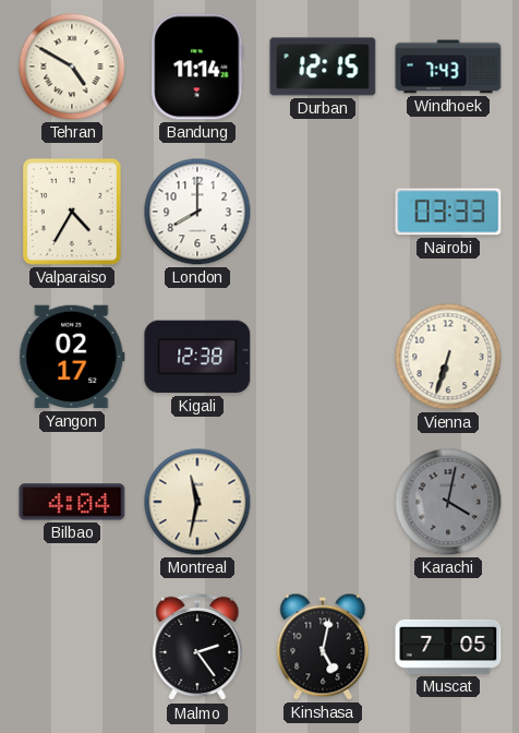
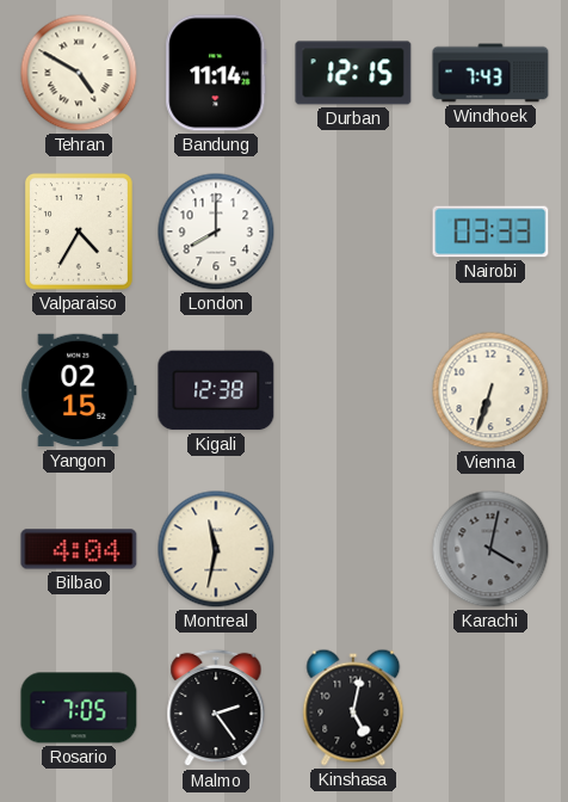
Yangon: 02:17 -> 02:15 (79, 390)
Rosario: none -> 7:05 (79, 708)
Muscat: 7:05 -> none (448, 647)
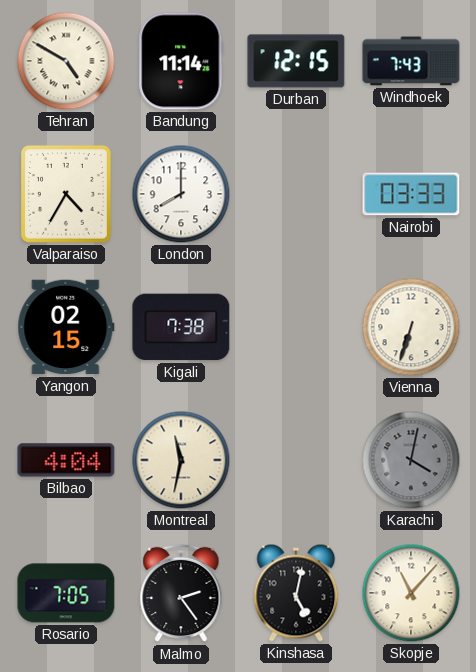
Kigali: 12:38 -> 7:38 (181, 327)
Skopje: none -> 11:07 (411, 593)
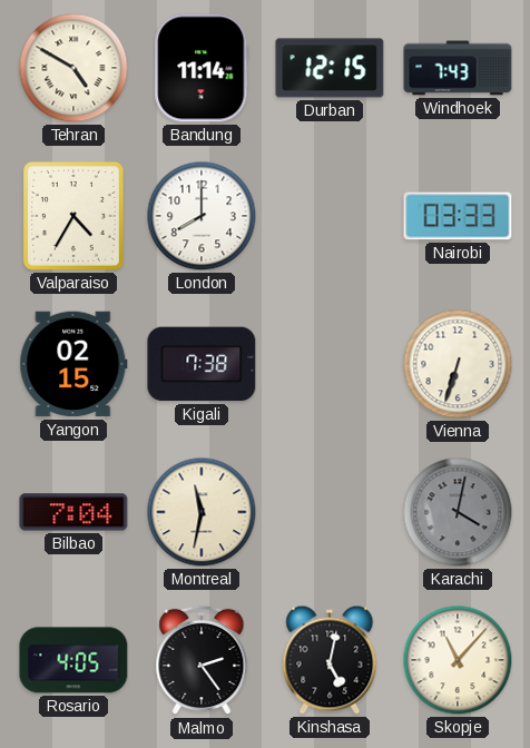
Bilbao: 4:04 -> 7:04 (73, 512)
Rosario: 7:05 -> 4:05 (73, 660)
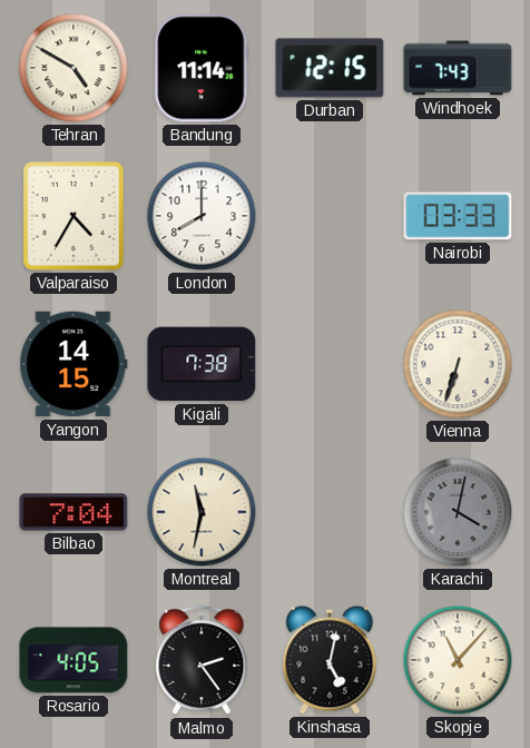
Yangon: 02:15 -> 14:15 (73, 364)
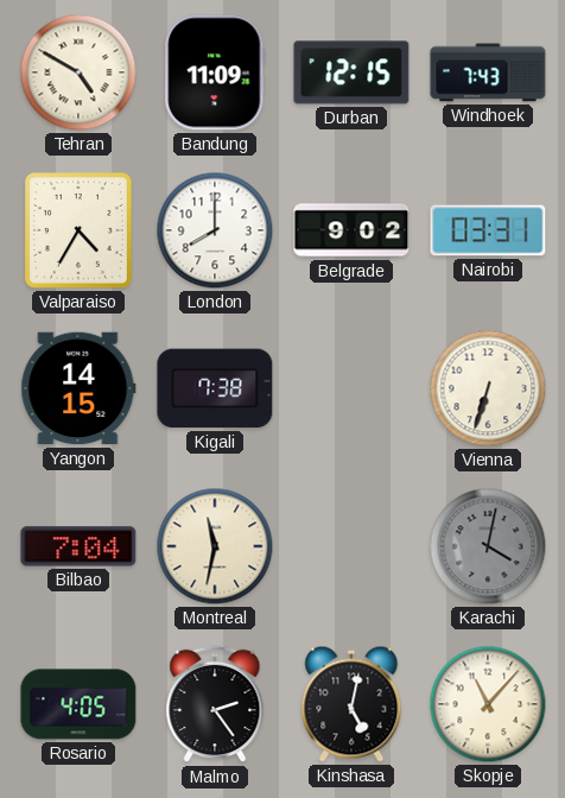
Bandung: 11:14 -> 11:09 (215, 72)
Belgrade: none -> 9:02 (351, 230)
Nairobi: 03:33 -> 03:31 (488, 230)
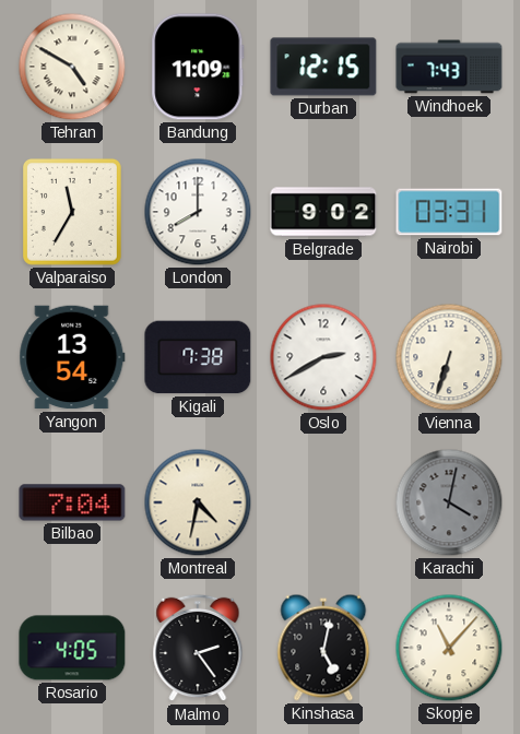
Valparaiso: 4:35 -> 11:35 (72, 212)
Yangon: 14:15 -> 13:54 (72, 357)
Oslo: none -> 2:40 (323, 357)
Montreal: 11:32 -> 4:32 (198, 502)
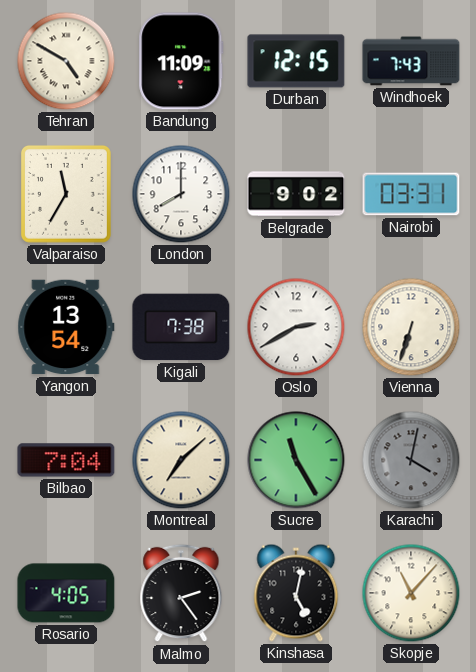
Montreal: 4:32 -> 7:08 (181, 460)
Sucre: none -> 11:25 (296, 460)
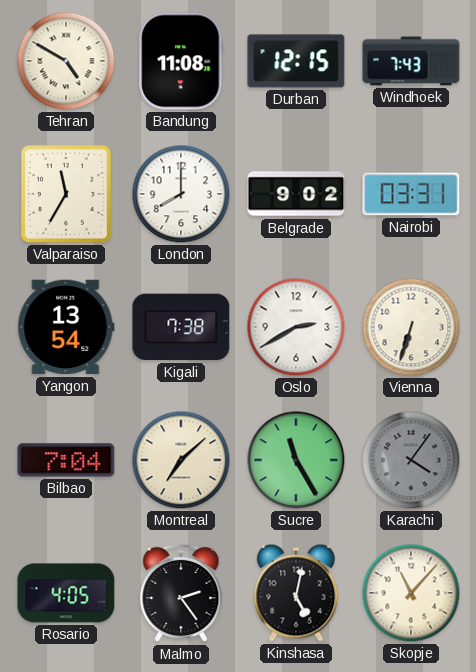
Bandung: 11:09 -> 11:08 (181, 61)
Karachi: 4:02 -> 4:06 (411, 460)
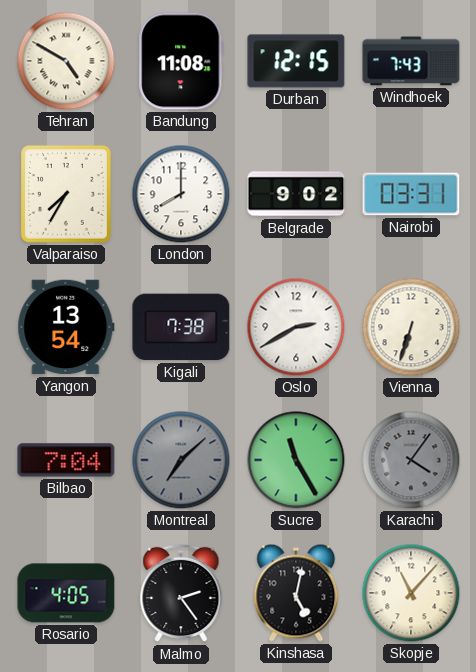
Valparaiso: 11:35 -> 7:35 (66, 194)
Montreal dial: cream -> grey (181, 460)
